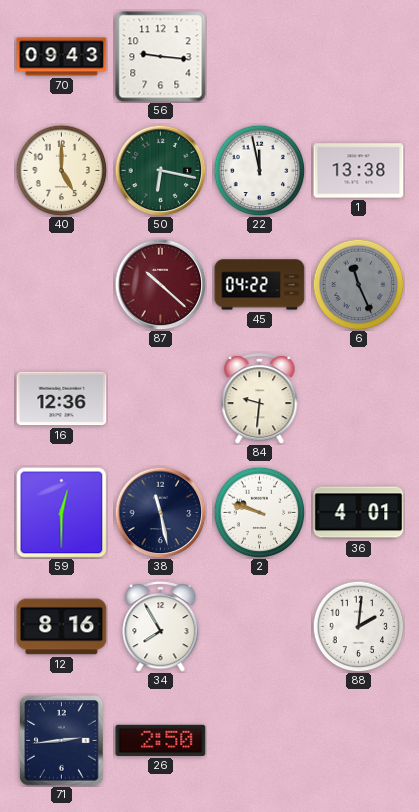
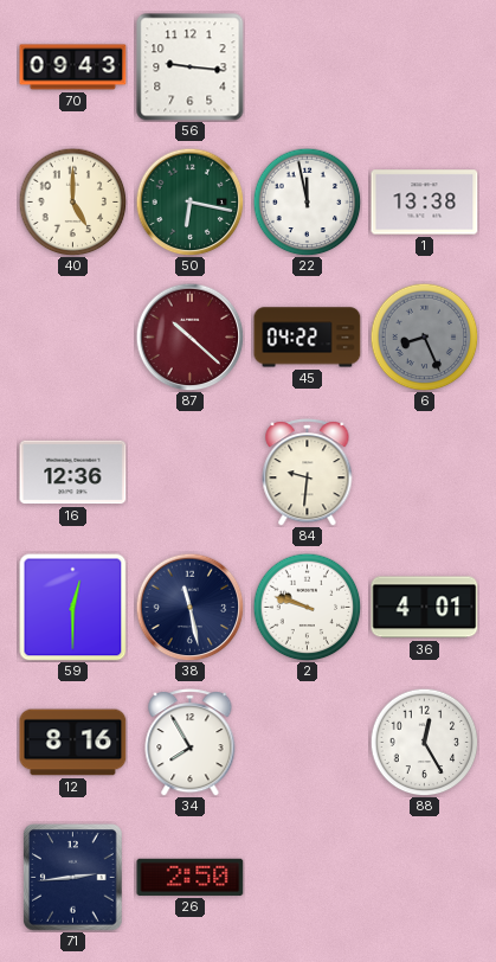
6: 11:26 -> 8:26 (424, 336)
88: 2:01 -> 12:25 (424, 742)
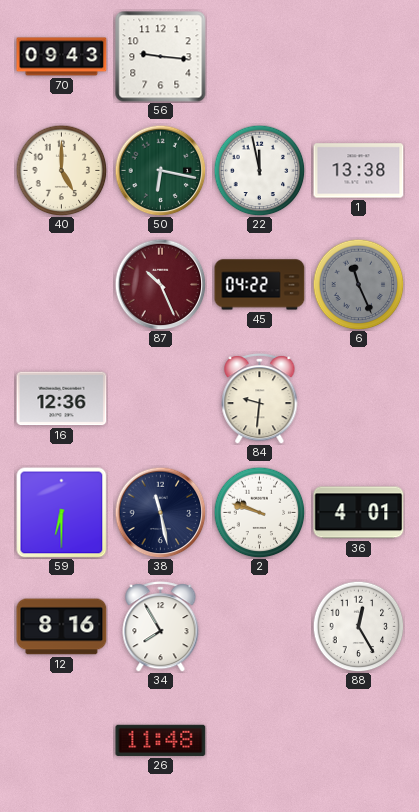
87: 10:22 -> 10:26 (160, 284)
6: 8:26 -> 11:26 (358, 284)
59: 12:30 -> 6:30 (62, 513)
71: 2:44 -> none (73, 878)
26: 2:50 -> 11:48 (161, 740)
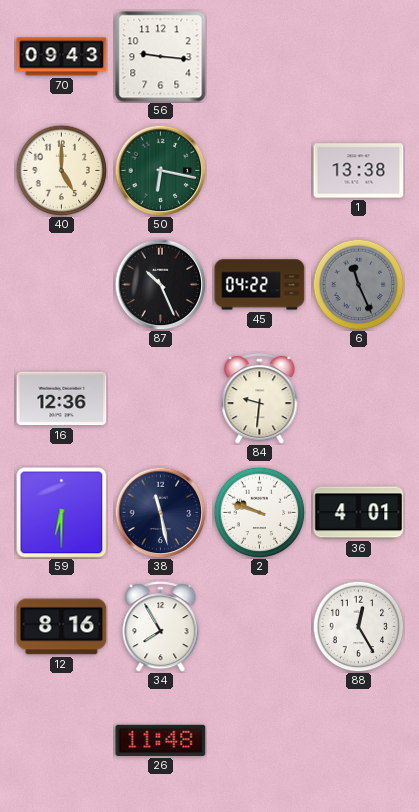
22: 11:58 -> none (259, 170)
87 dial: burgundy -> black (160, 284)
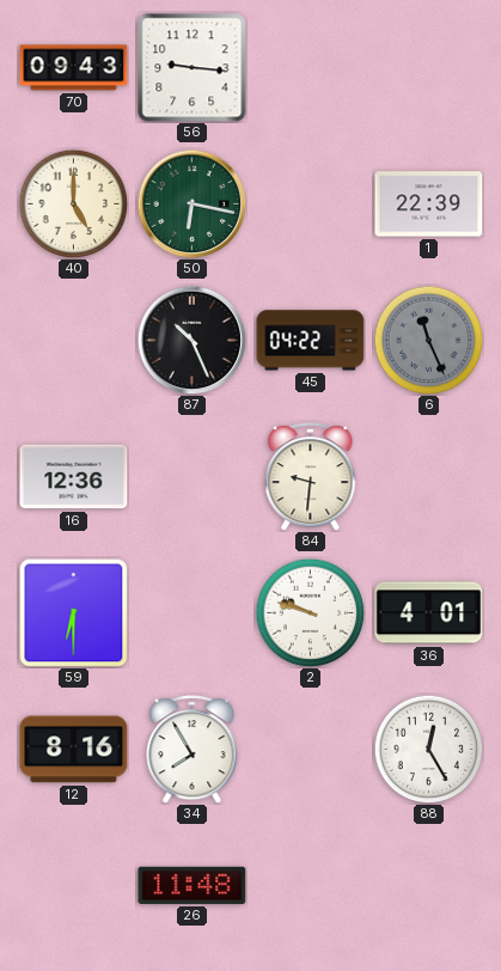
1: 13:38 -> 22:39 (429, 204)
38: 11:28 -> none (160, 512)
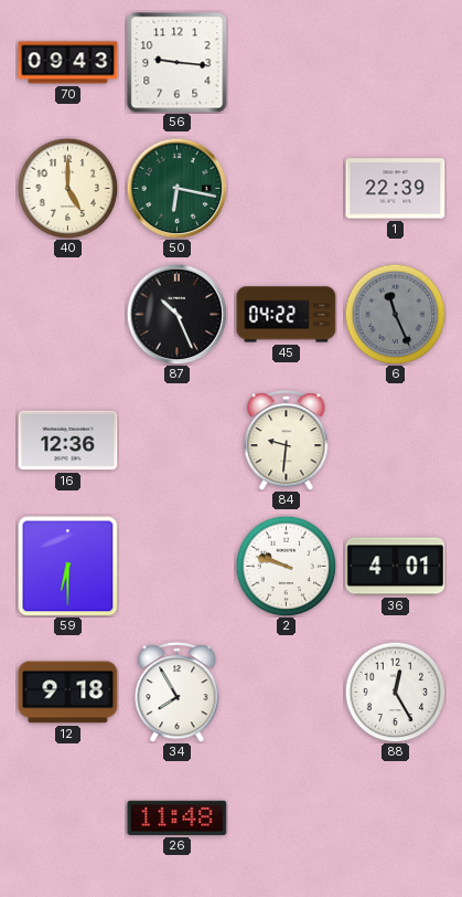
12: 8:16 -> 9:18 (68, 693)
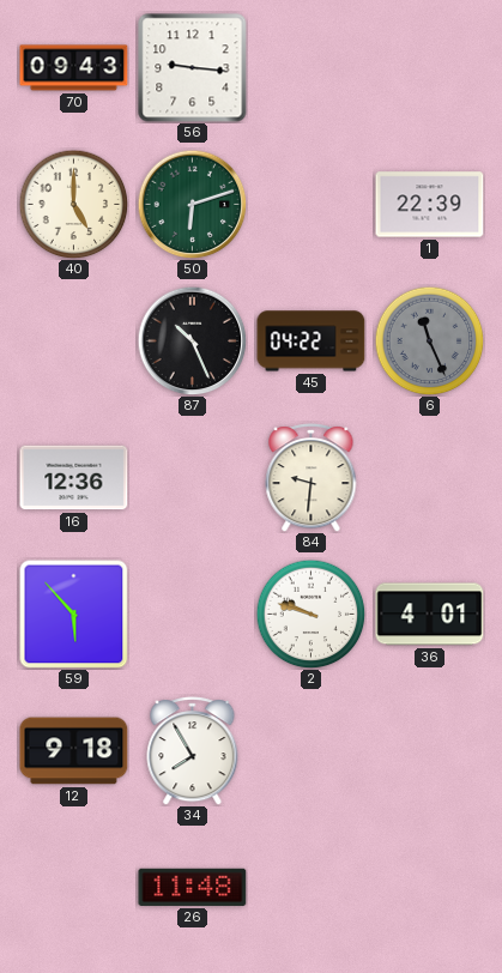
50: 6:17 -> 6:12 (192, 204)
59: 6:30 -> 5:53 (74, 615)
88: 12:25 -> none (395, 692)
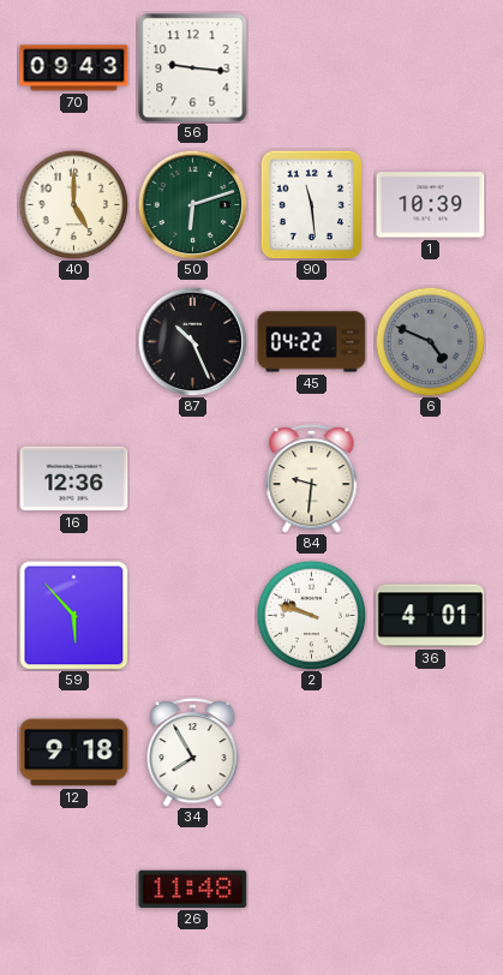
90: none -> 11:29 (312, 204)
1: 22:39 -> 10:39 (431, 205)
6: 11:26 -> 4:49 (430, 341)
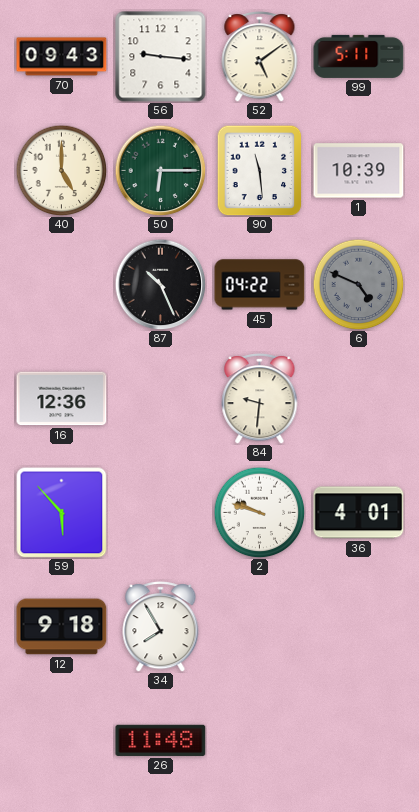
52: none -> 5:09 (260, 57)
99: none -> 5:11 (359, 56)
50: 6:12 -> 6:15 (160, 170)
